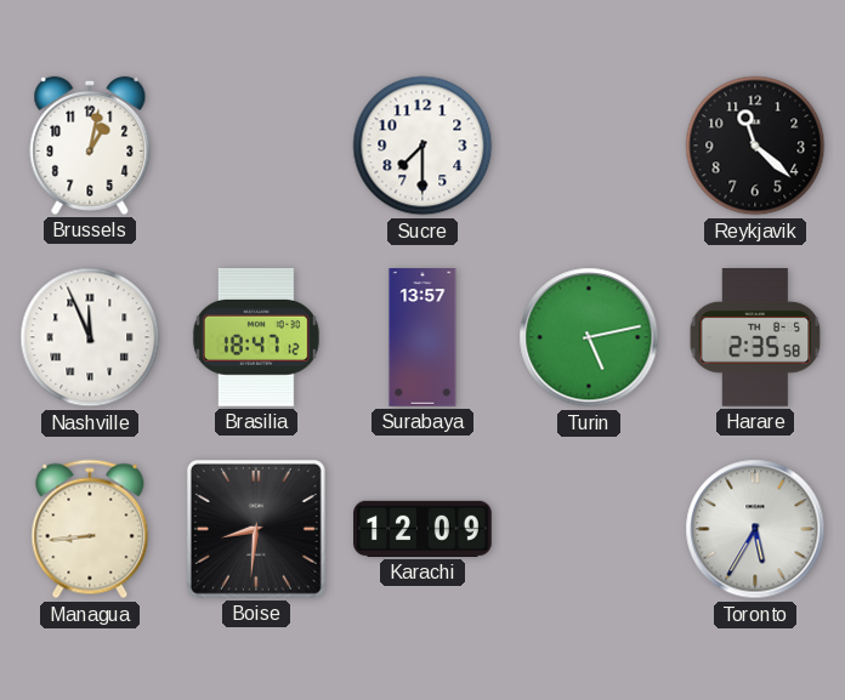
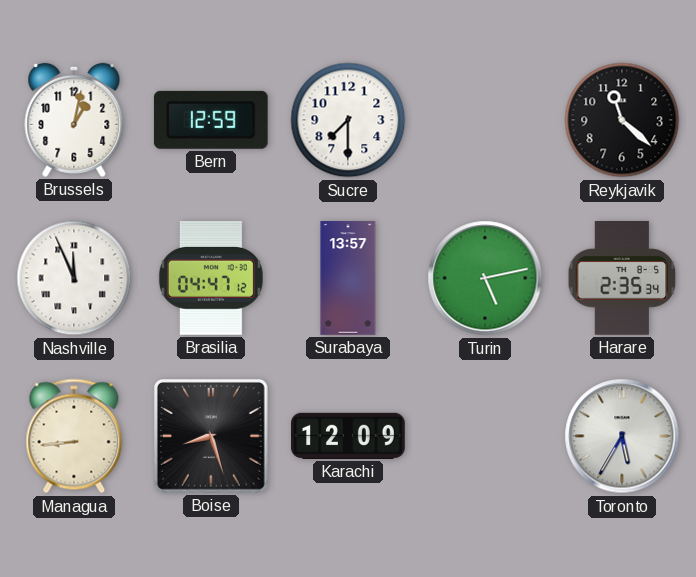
Bern: none -> 12:59 (211, 120)
Brasilia: 18:47 -> 04:47 (211, 278)
Harare: 2:35:58 -> 2:35:34 (622, 279)
Boise: 8:31 -> 8:27 (211, 436)
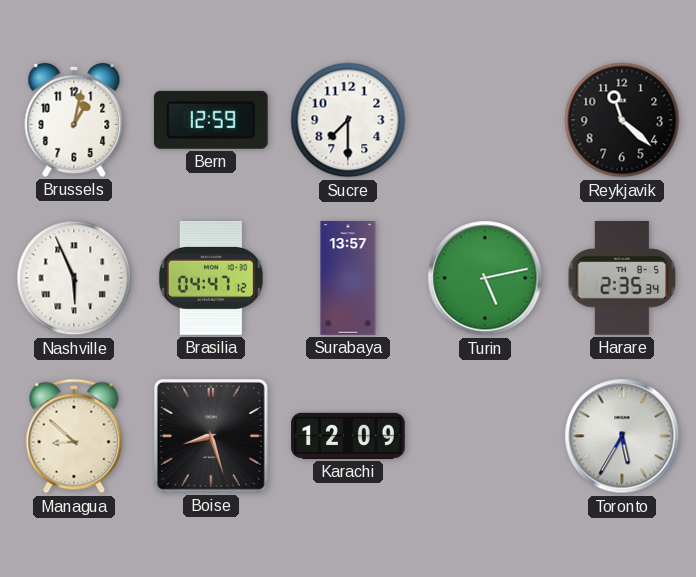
Nashville: 11:56 -> 5:56 (74, 278)
Managua: 8:44 -> 8:52 (74, 436)
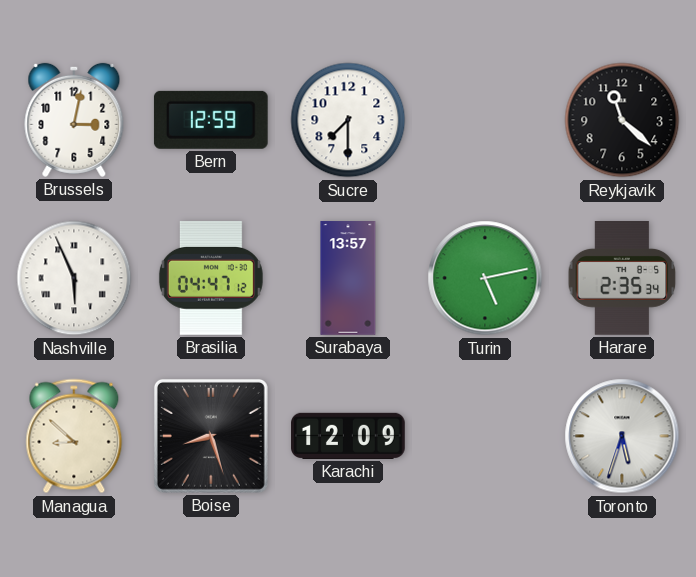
Brussels: 1:02 -> 3:02 (74, 120)
Toronto: 5:35 -> 5:33 (622, 436)
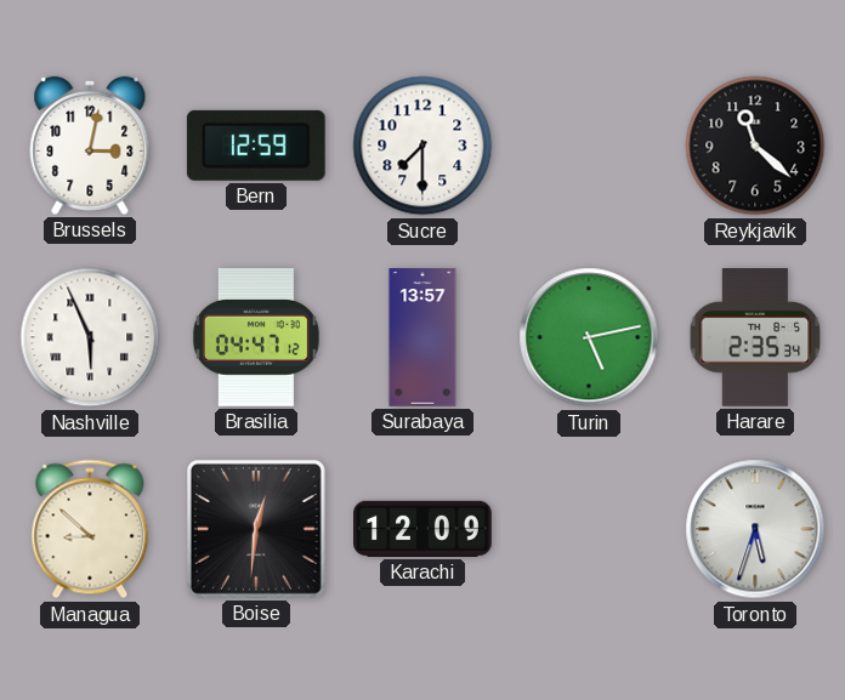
Boise: 8:27 -> 12:31 (256, 529)
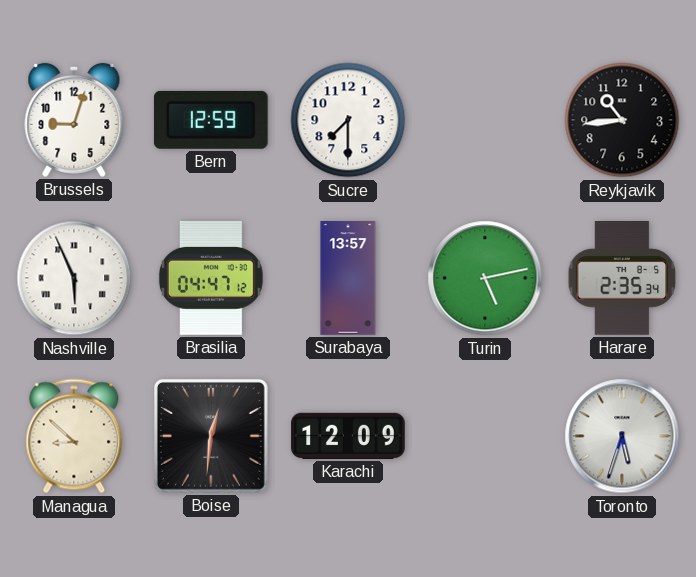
Brussels: 3:02 -> 9:03 (74, 120)
Reykjavik: 11:22 -> 10:44 (622, 120)
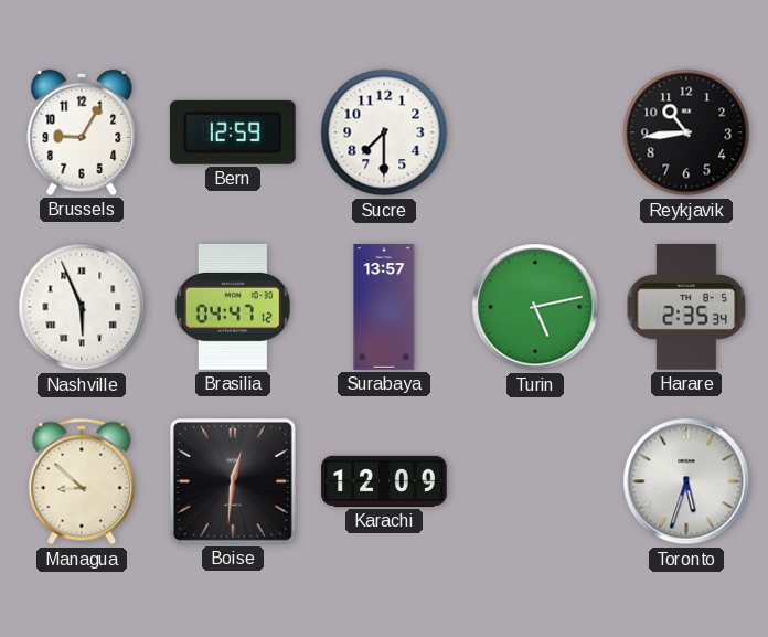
Brussels: 9:03 -> 9:05 (82, 132)
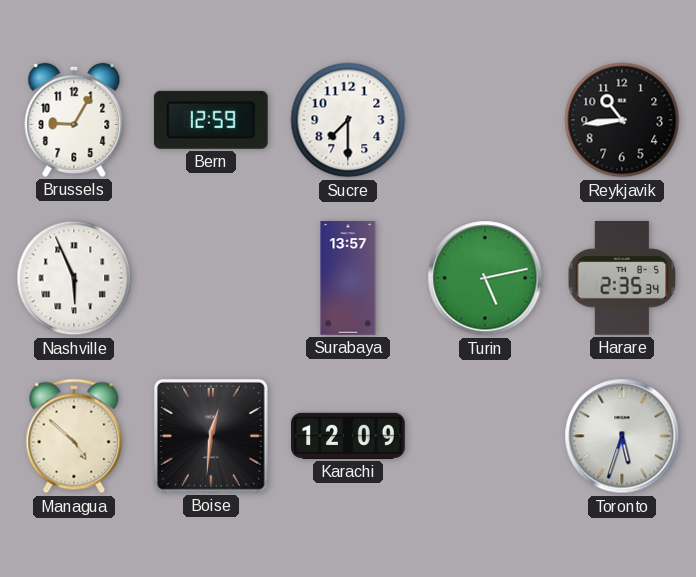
Brasilia: 04:47 -> none (233, 307)
Managua: 8:52 -> 4:52 (74, 436)
